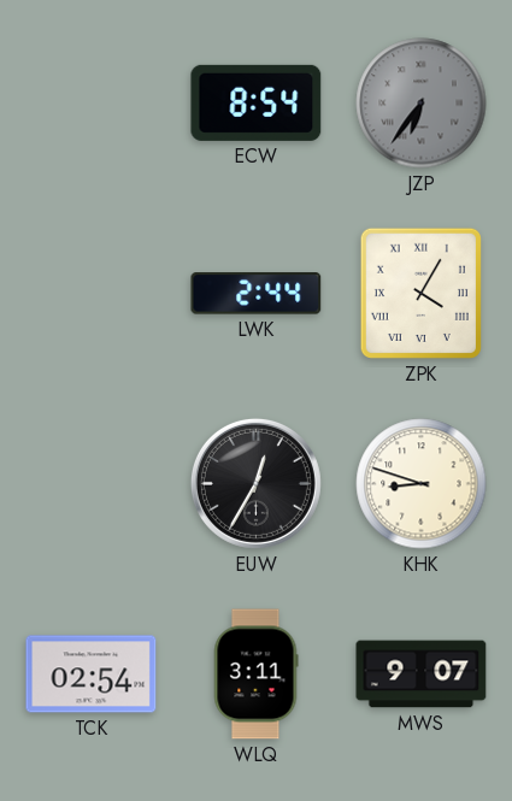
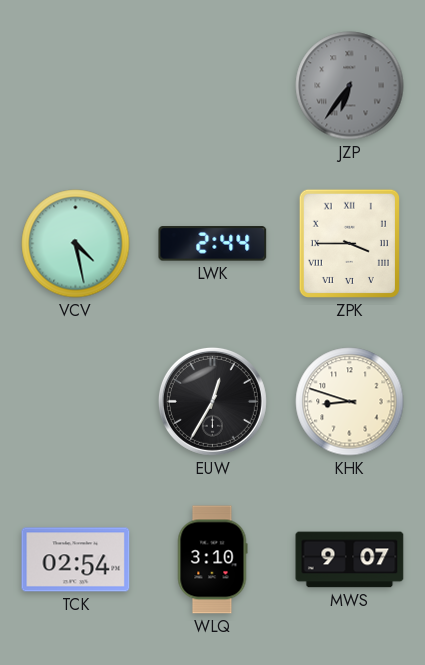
ECW: 8:54 -> none (257, 102)
VCV: none -> 4:28 (76, 244)
ZPK: 4:05 -> 3:45 (349, 243)
WLQ: 3:11 -> 3:10 (212, 560)
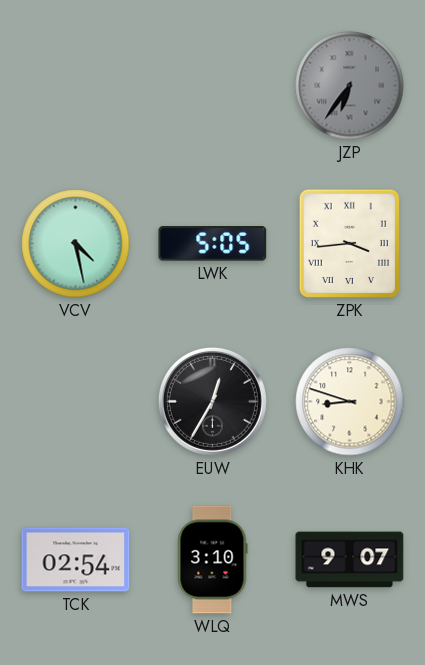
LWK: 2:44 -> 5:05 (213, 244)
ZPK: 3:45 -> 3:44 (349, 243)
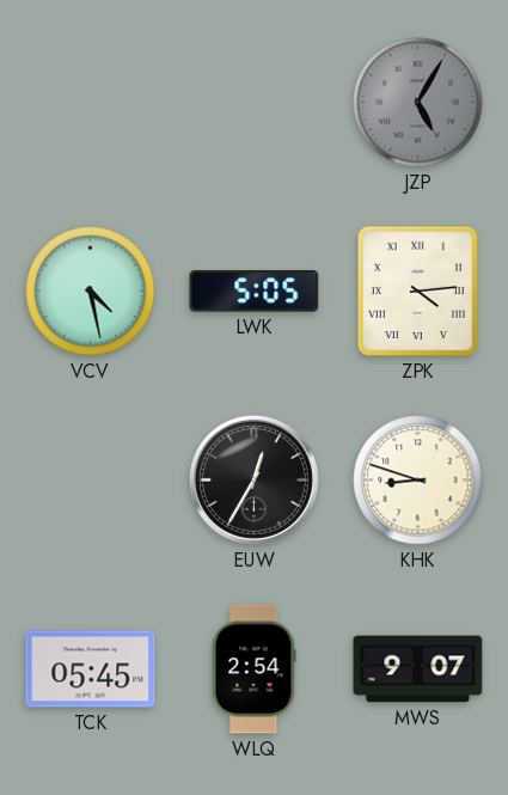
JZP: 6:36 -> 5:05 (418, 103)
ZPK: 3:44 -> 4:14 (417, 291)
TCK: 02:54 -> 05:45 (91, 669)
WLQ: 3:10 -> 2:54 (253, 669)
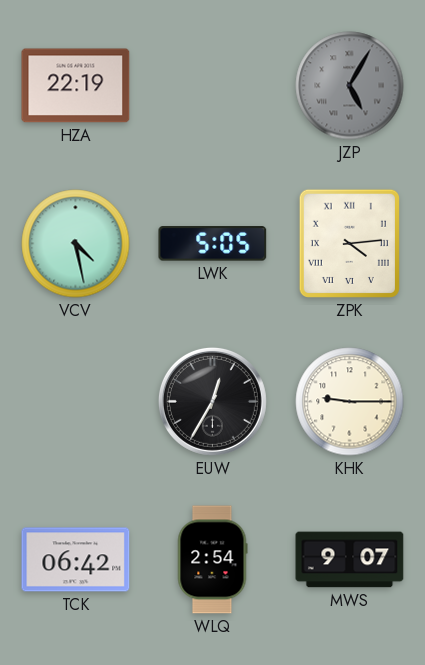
HZA: none -> 22:19 (76, 86)
KHK: 8:48 -> 9:15 (350, 402)
TCK: 05:45 -> 06:42 (76, 560)
